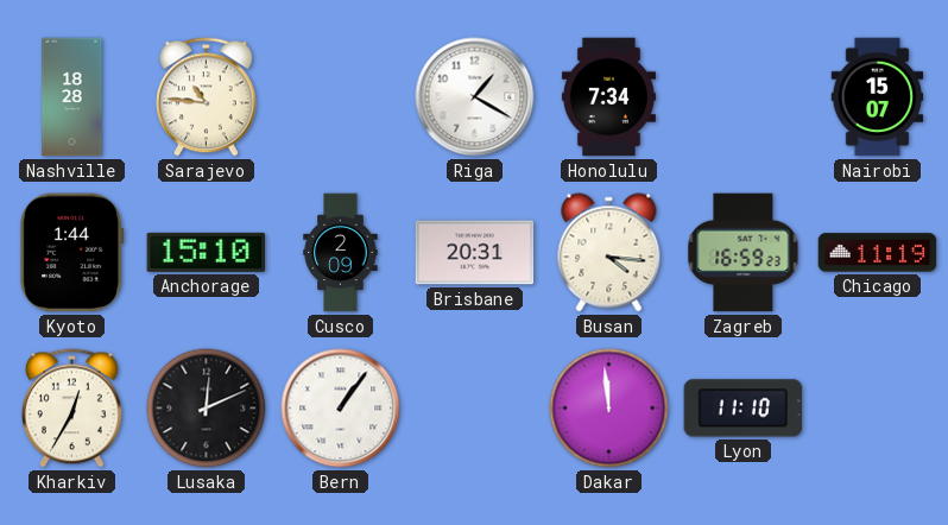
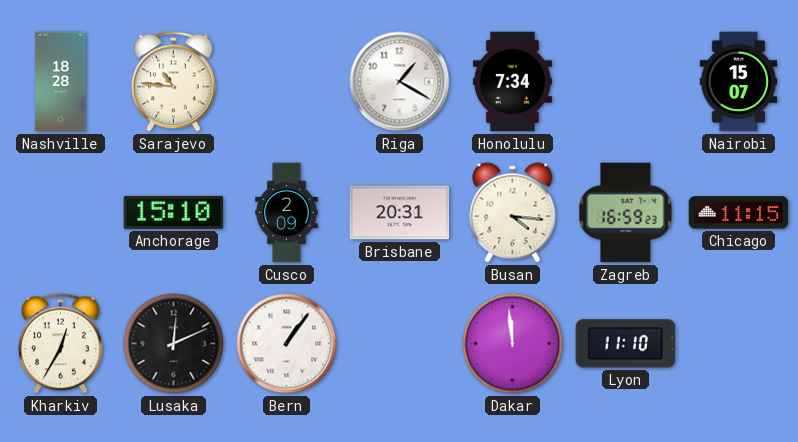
Kyoto: 1:44 -> none (72, 253)
Chicago: 11:19 -> 11:15 (739, 213)
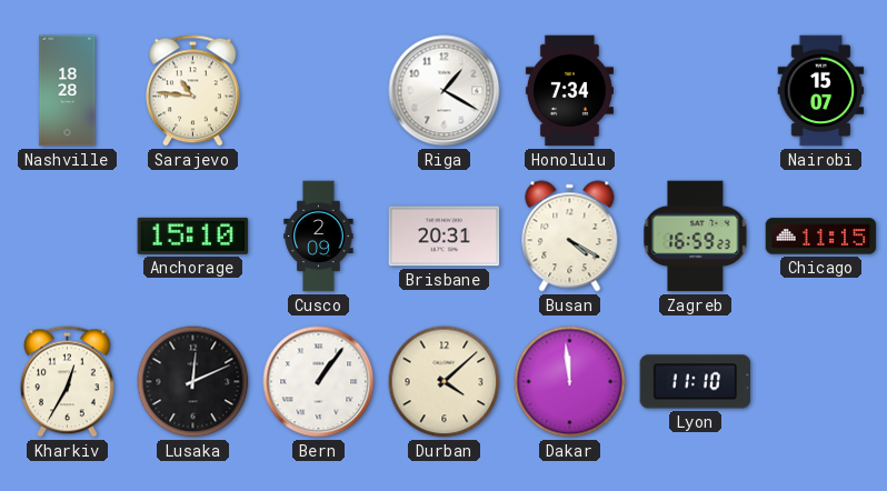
Busan: 4:16 -> 4:20 (570, 237)
Durban: none -> 4:08 (445, 382)
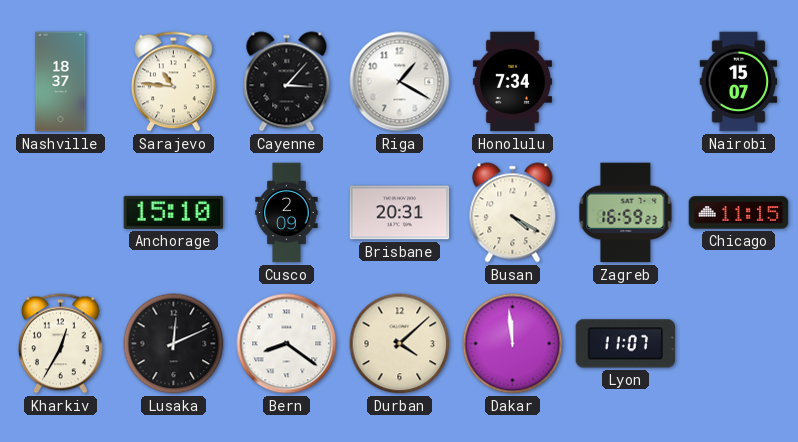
Nashville: 18:28 -> 18:37 (61, 82)
Cayenne: none -> 3:07 (287, 82)
Bern: 1:06 -> 8:21 (287, 344)
Lyon: 11:10 -> 11:07 (626, 344)
